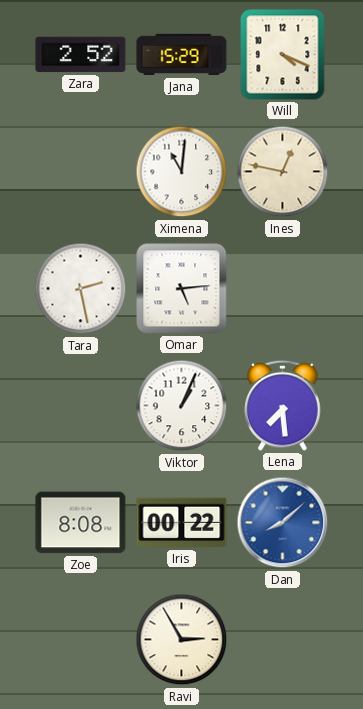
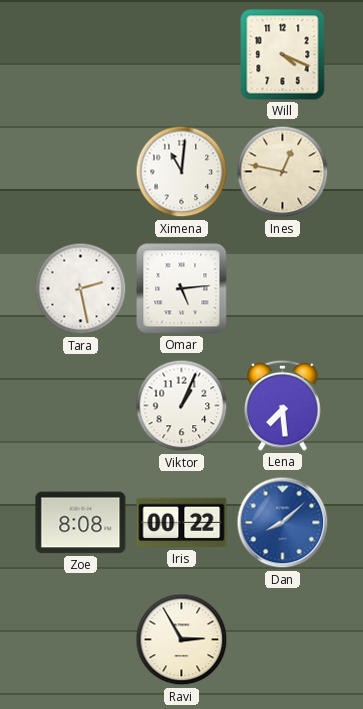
Zara: 2:52 -> none (81, 55)
Jana: 15:29 -> none (182, 55)
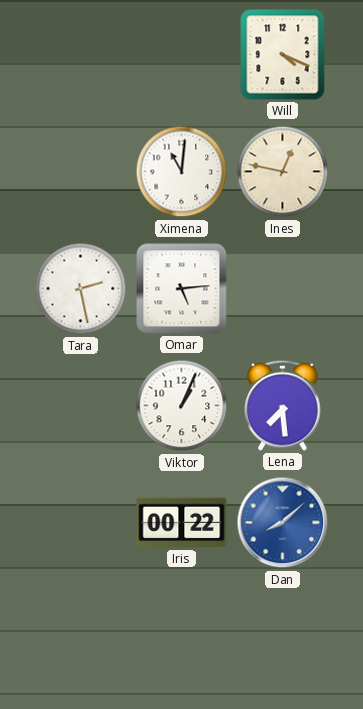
Zoe: 8:08 -> none (81, 523)
Ravi: 2:55 -> none (182, 640)
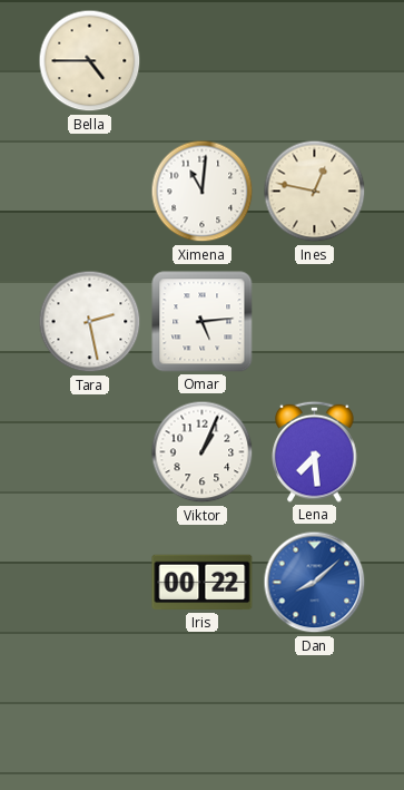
Bella: none -> 4:45 (90, 61)
Will: 4:19 -> none (283, 55)
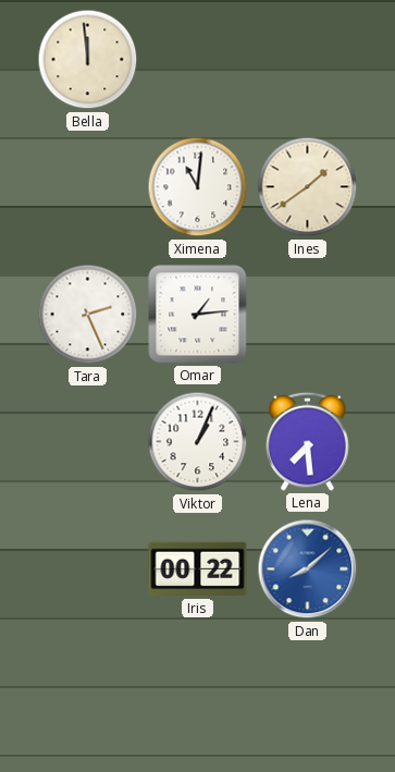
Bella: 4:45 -> 11:59 (88, 60)
Ines: 12:47 -> 1:39 (308, 187)
Tara: 2:28 -> 2:26 (88, 315)
Omar: 5:14 -> 1:14 (198, 315)
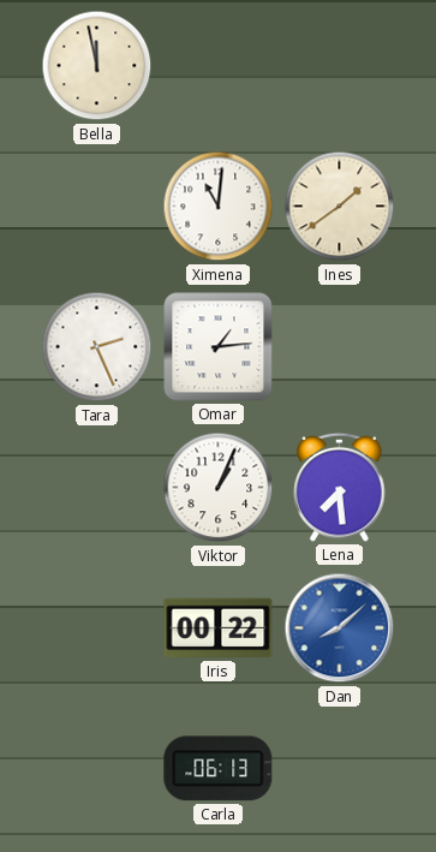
Bella: 11:59 -> 11:58 (97, 66)
Carla: none -> 06:13 (219, 769)
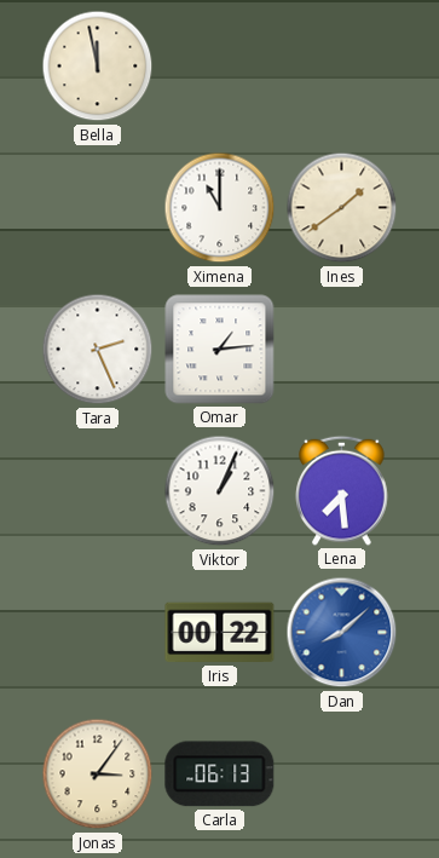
Ximena: 11:01 -> 11:00 (220, 208)
Jonas: none -> 3:06 (98, 774)
